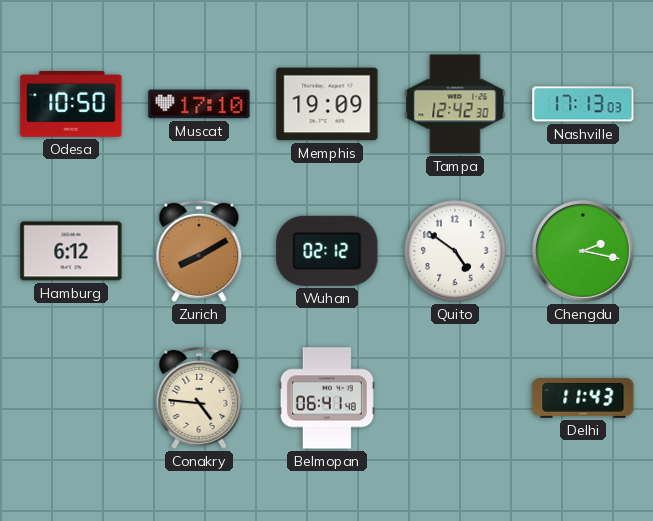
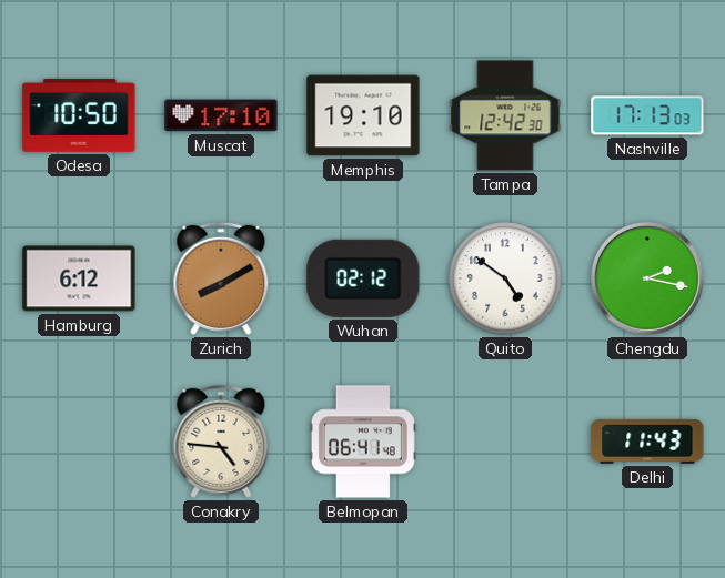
Memphis: 19:09 -> 19:10 (363, 115)
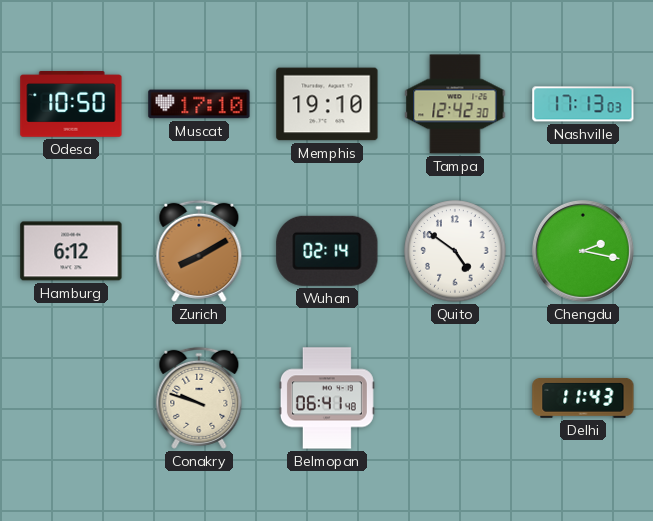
Wuhan: 02:12 -> 02:14 (327, 251)
Conakry: 4:46 -> 9:48 (199, 398)
